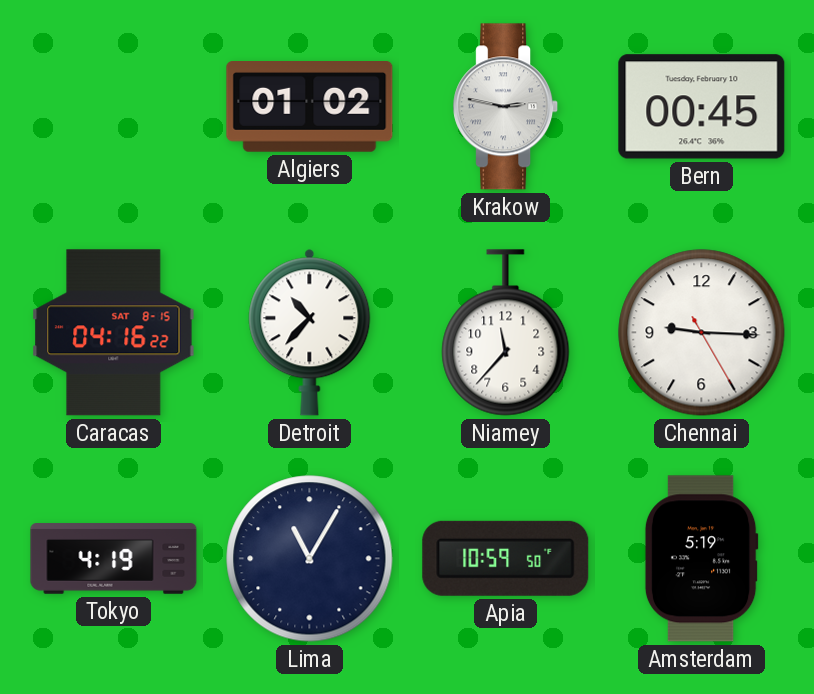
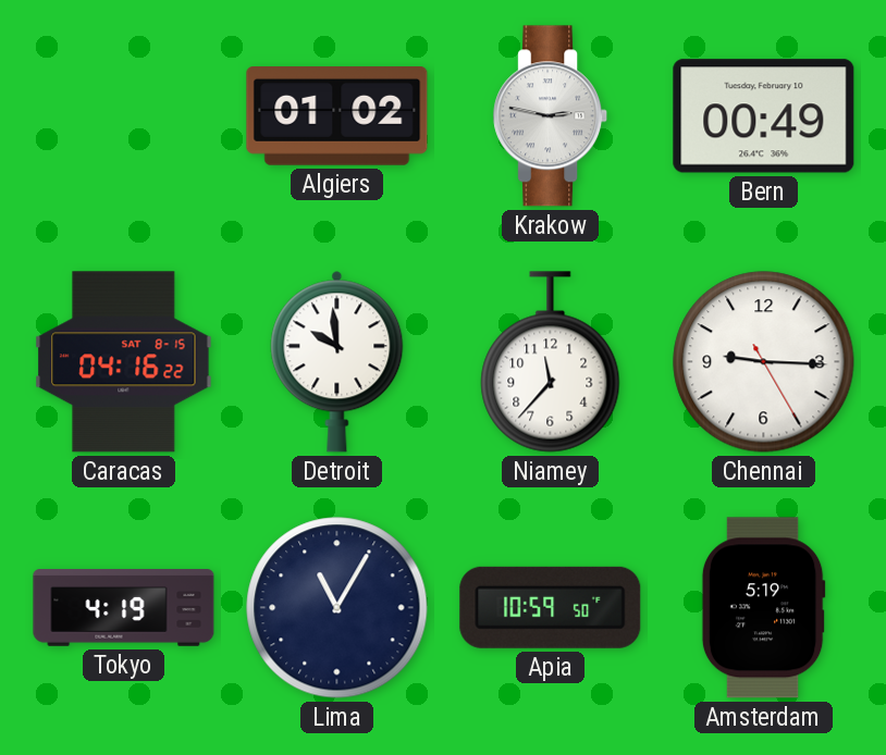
Bern: 00:45 -> 00:49 (764, 116)
Detroit: 10:37 -> 9:59 (337, 361)
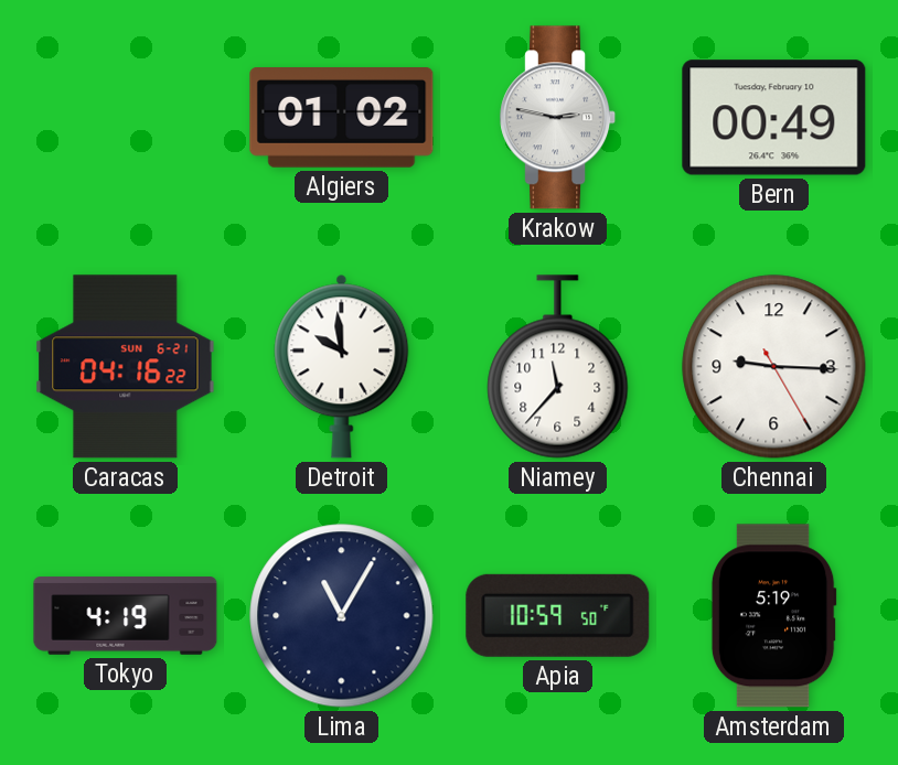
Caracas date: SAT 8-15 -> SUN 6-21 (126, 367)
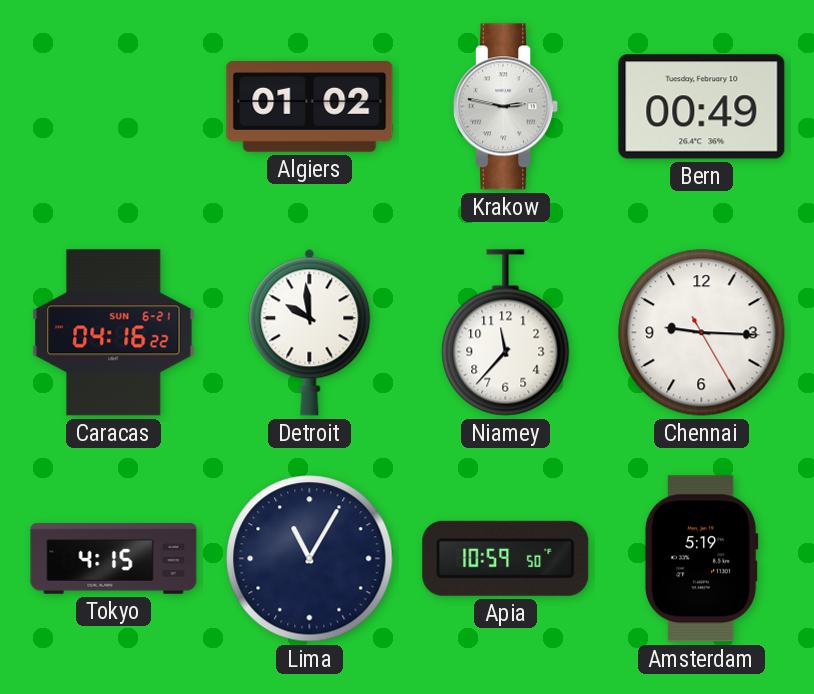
Tokyo: 4:19 -> 4:15 (114, 559)
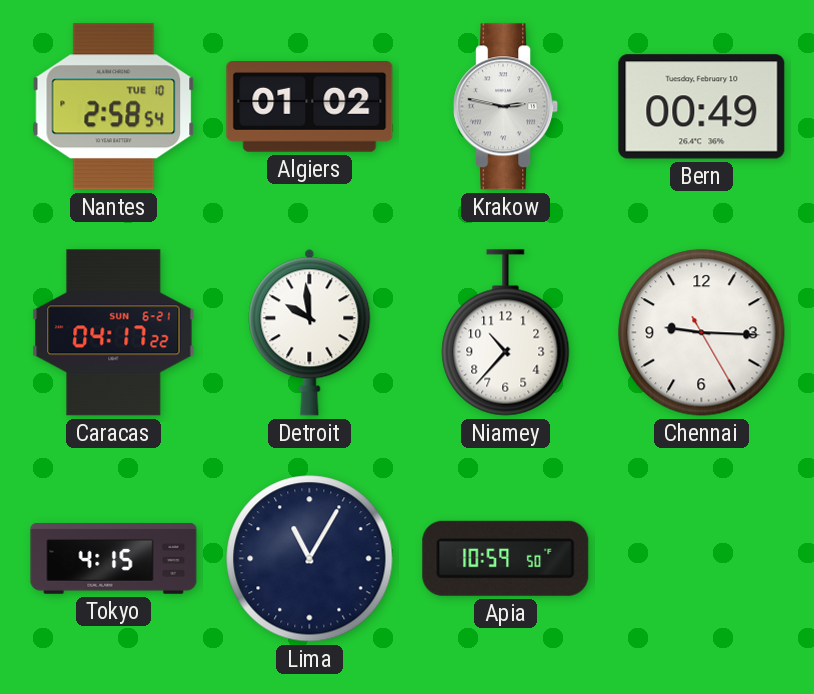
Nantes: none -> 2:58 (114, 107)
Caracas: 04:16 -> 04:17 (114, 333)
Niamey: 11:37 -> 10:37 (506, 333)
Amsterdam: 5:19 -> none (701, 559)
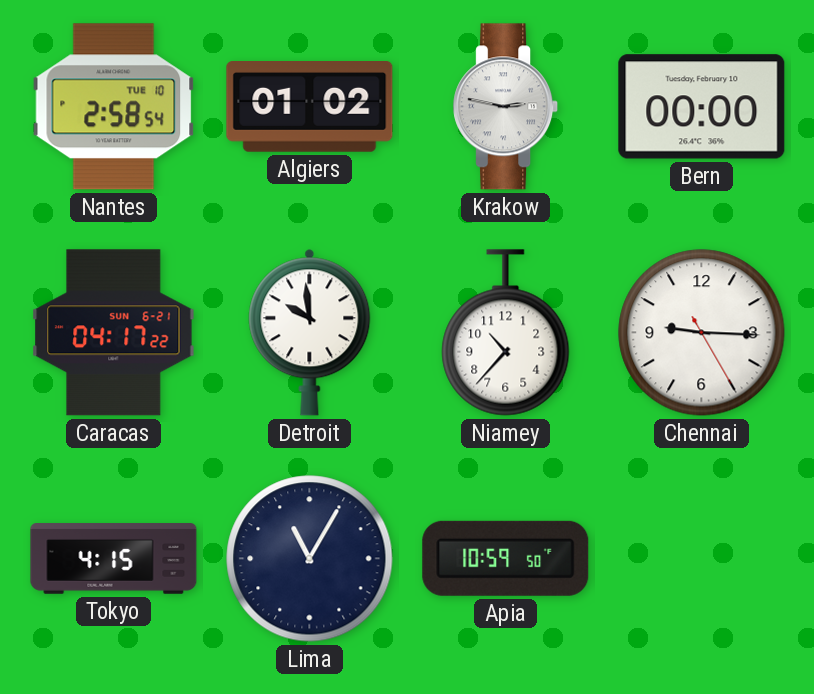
Bern: 00:49 -> 00:00 (702, 107)
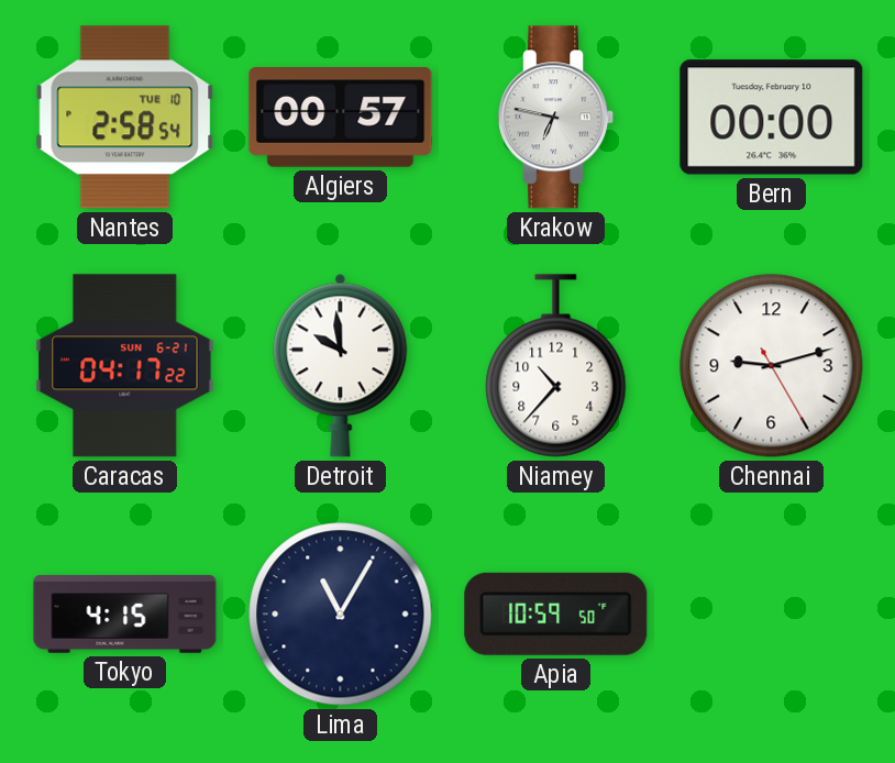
Algiers: 01:02 -> 00:57 (341, 118)
Krakow: 2:47 -> 6:47 (556, 118)
Chennai: 9:15 -> 9:12 (772, 366)
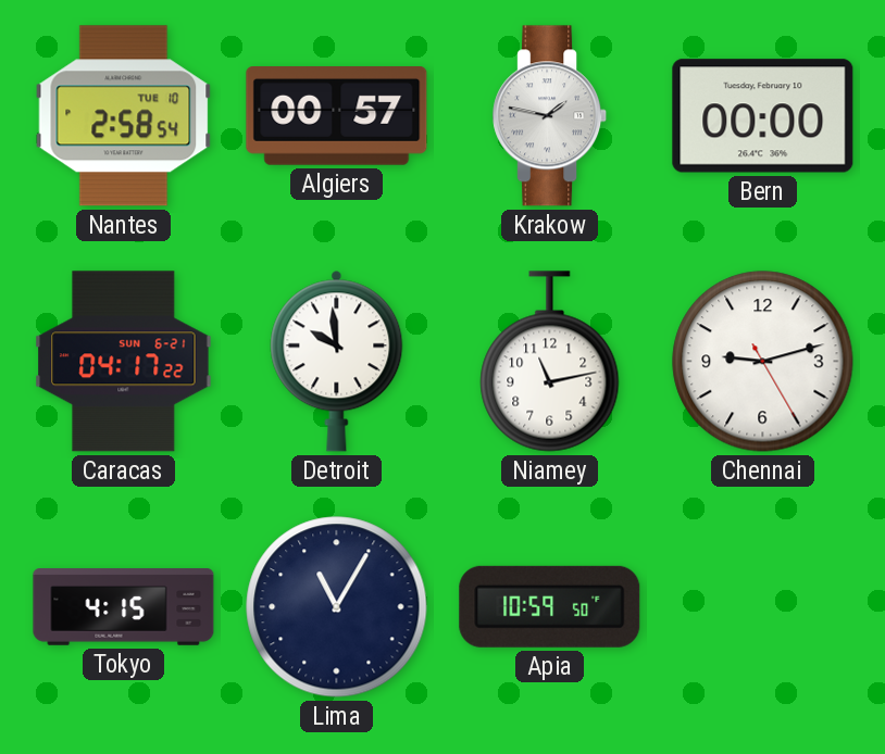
Krakow: 6:47 -> 1:47 (550, 116)
Niamey: 10:37 -> 11:13 (550, 362)
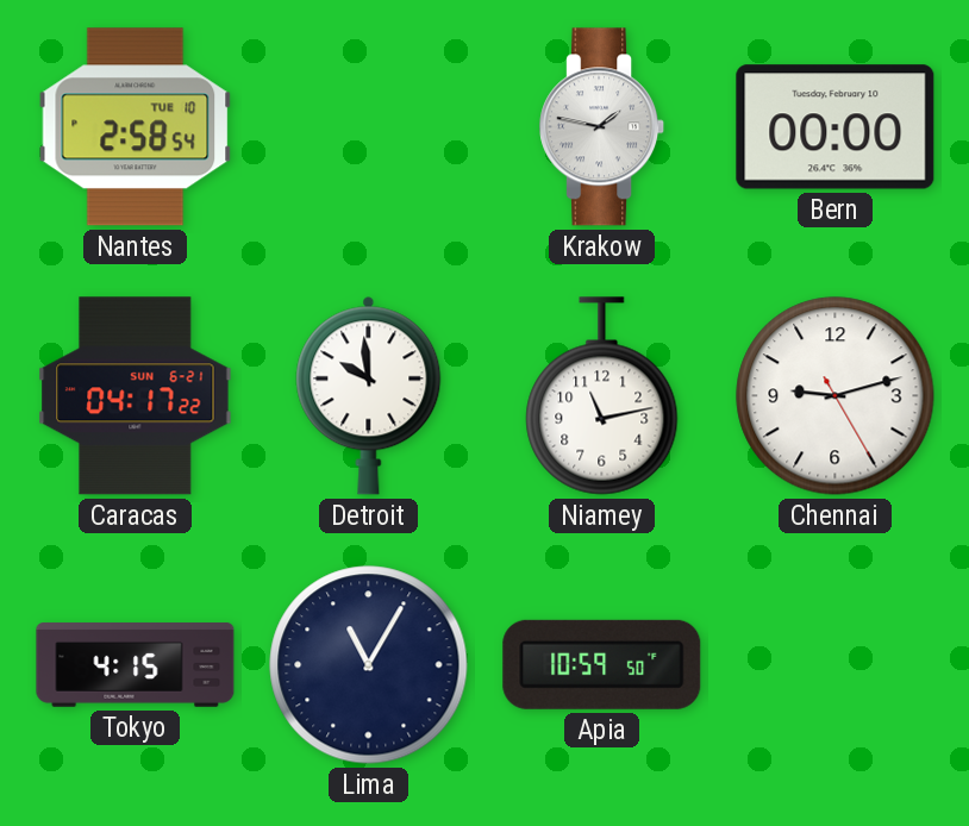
Algiers: 00:57 -> none (337, 116)
